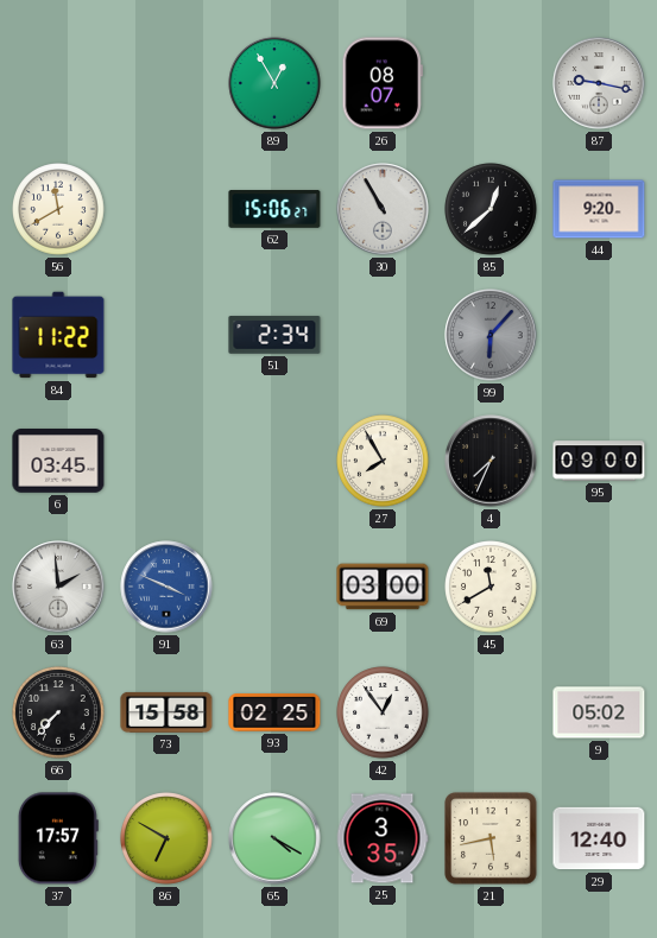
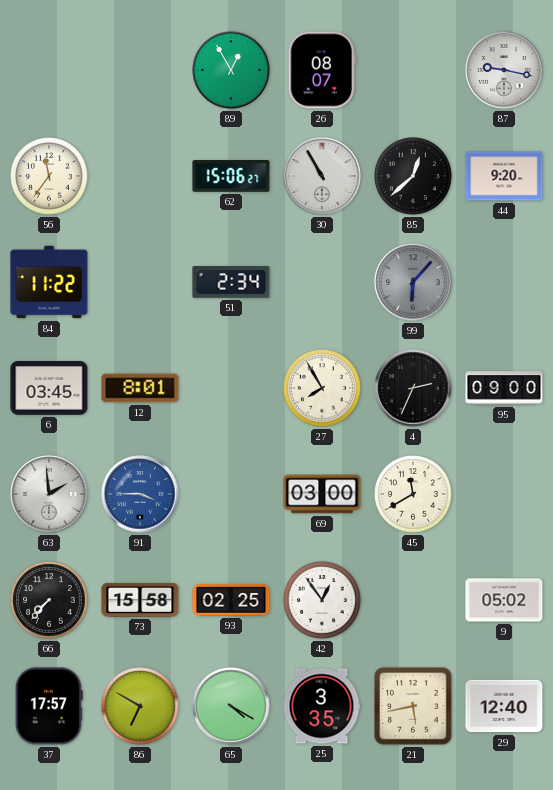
56: 11:40 -> 11:36 (49, 176)
12: none -> 8:01 (140, 388)
4: 7:34 -> 2:34 (413, 388)
91: 3:49 -> 3:45 (140, 494)
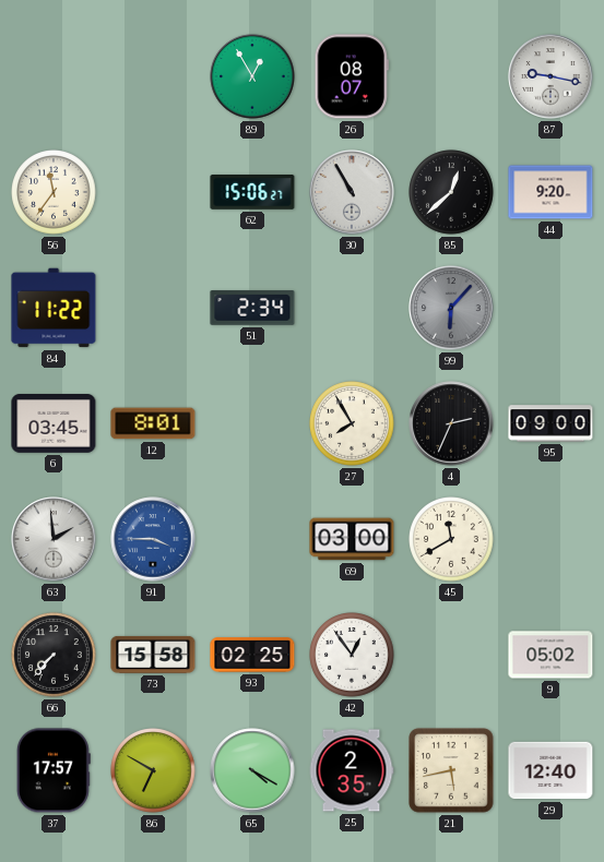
25: 3:35 -> 2:35 (352, 770)
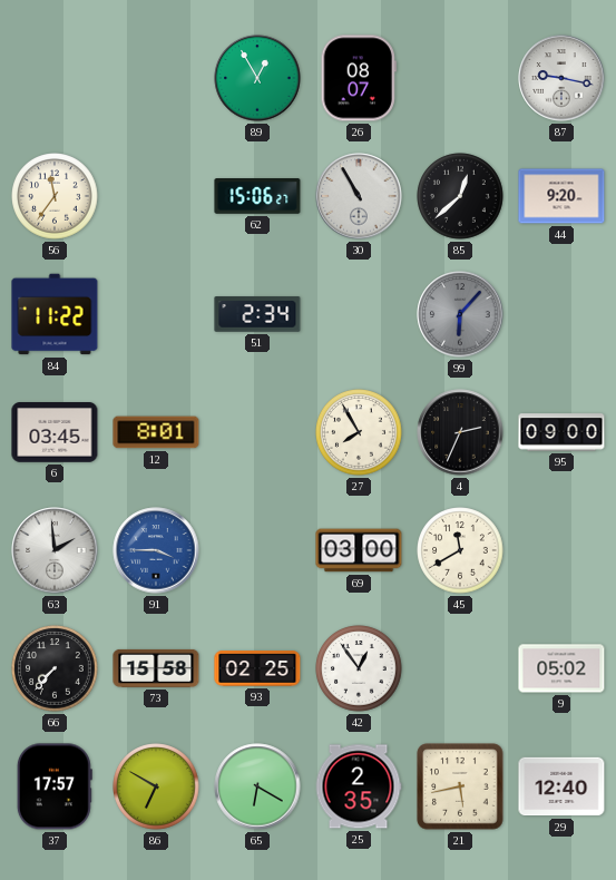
65: 4:20 -> 6:20 (257, 786)
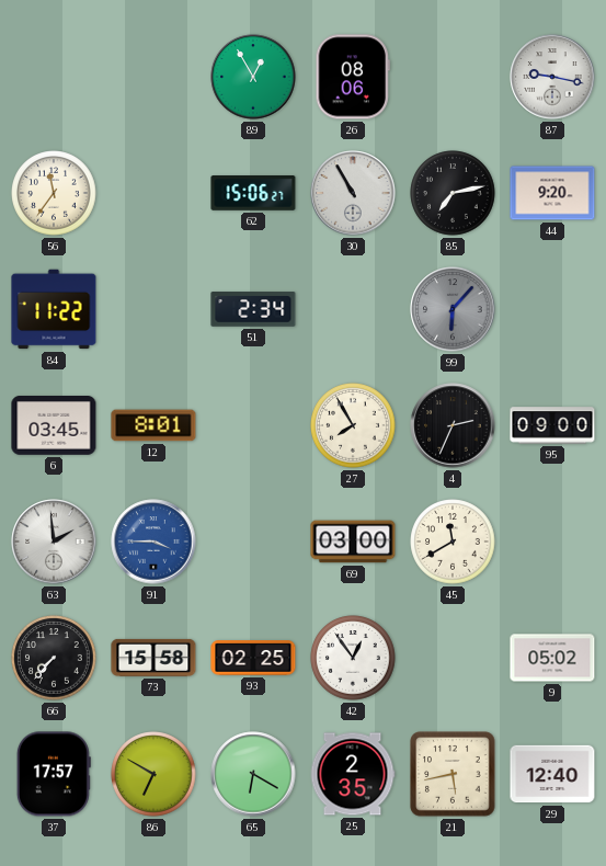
26: 08:07 -> 08:06 (353, 77)
85: 12:38 -> 7:13 (453, 193)
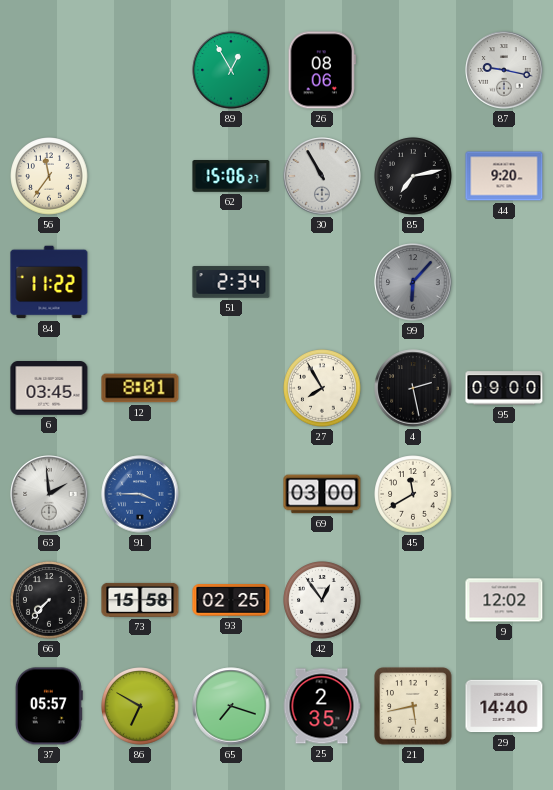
4: 2:34 -> 2:28 (413, 388)
9: 05:02 -> 12:02 (504, 600)
37: 17:57 -> 05:57 (49, 706)
65: 6:20 -> 7:18 (231, 706)
29: 12:40 -> 14:40 (504, 706)
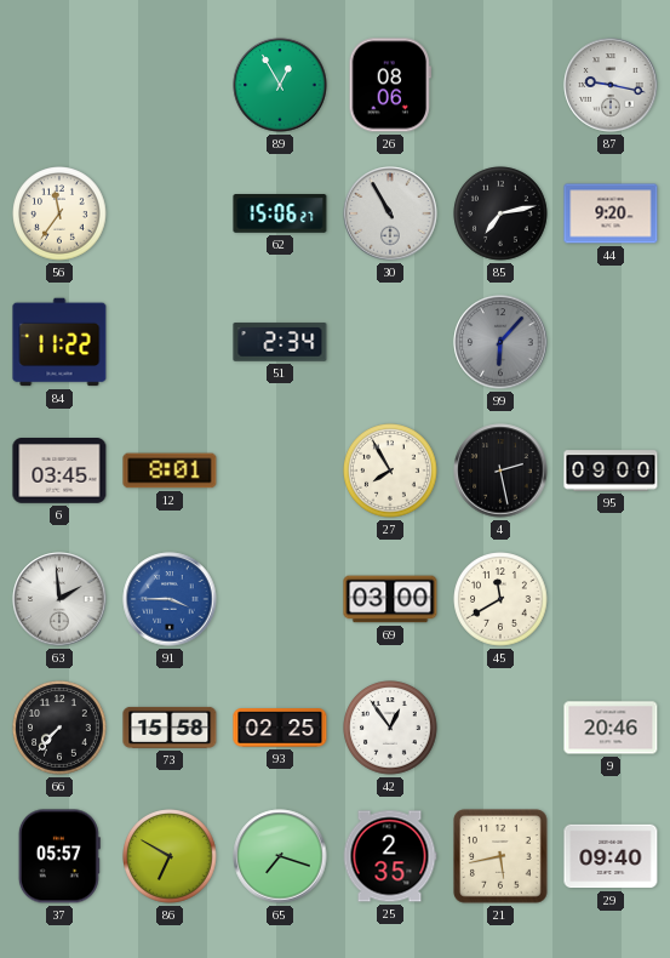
9: 12:02 -> 20:46 (611, 728)
29: 14:40 -> 09:40 (611, 856)
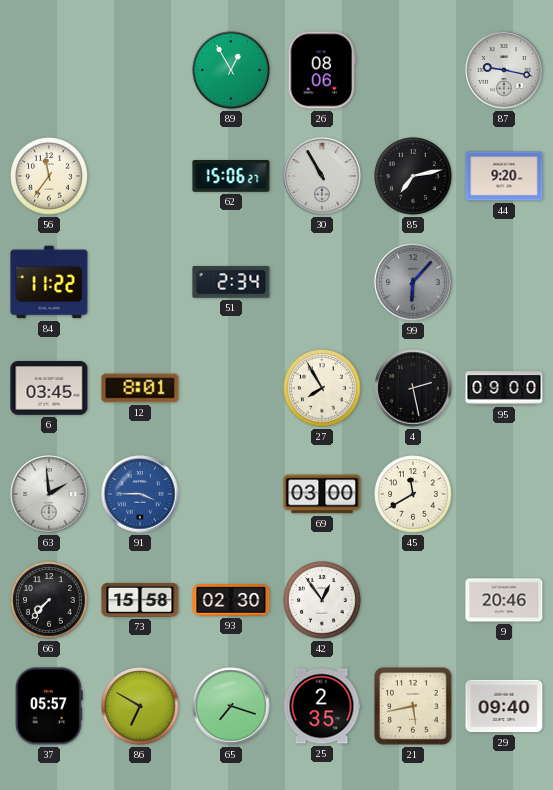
93: 02:25 -> 02:30 (231, 600)
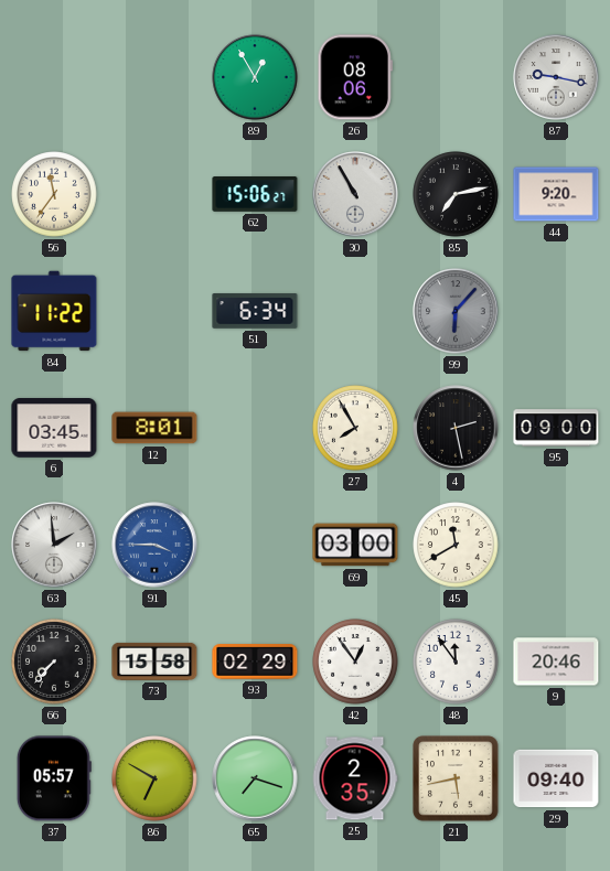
51: 2:34 -> 6:34 (255, 311)
93: 02:30 -> 02:29 (255, 662)
48: none -> 11:54 (456, 662)
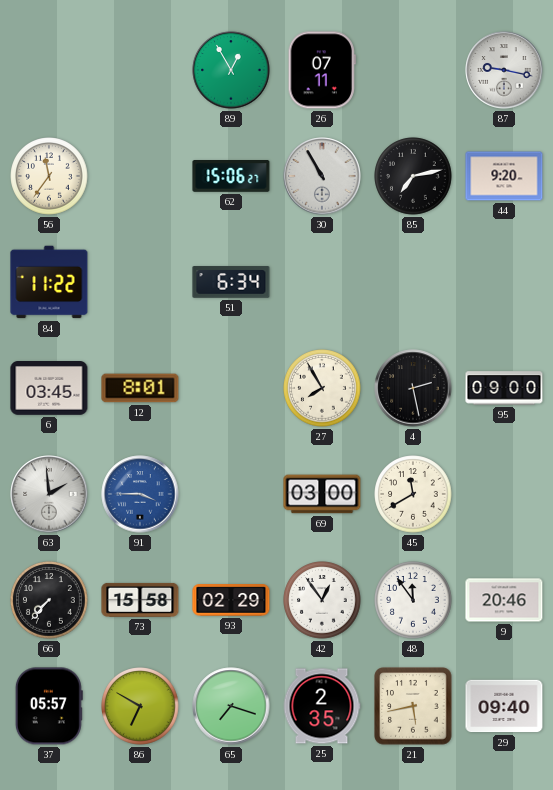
26: 08:06 -> 07:11 (322, 70)
99: 6:07 -> none (456, 311)
